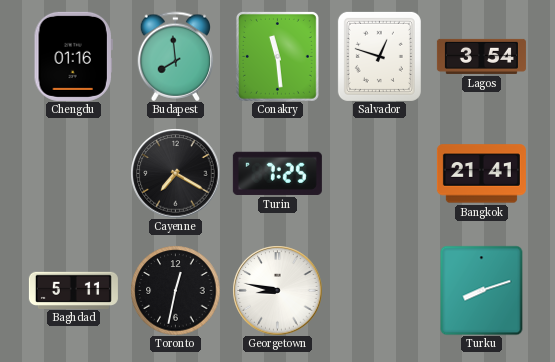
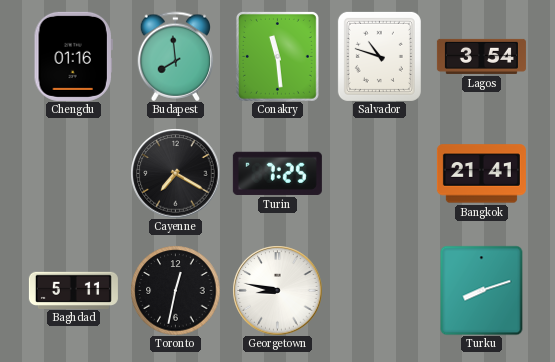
Salvador: 12:48 -> 10:48 (379, 56)
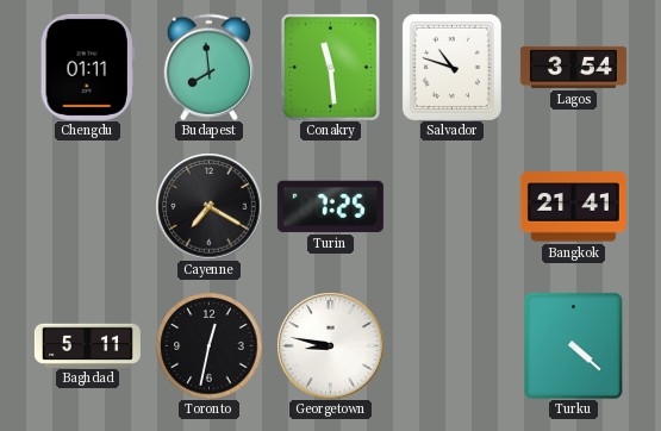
Chengdu: 01:16 -> 01:11 (87, 67)
Turku: 8:12 -> 4:22 (574, 345)
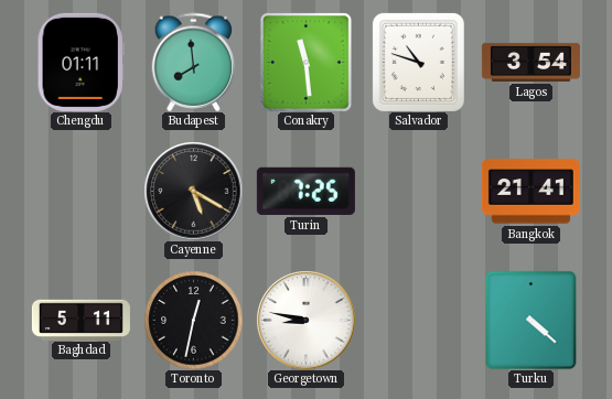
Cayenne: 7:20 -> 5:20 (193, 191)
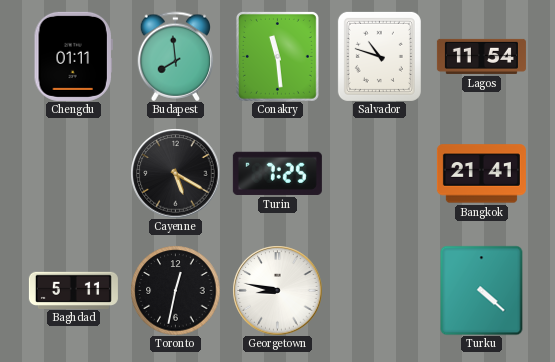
Lagos: 3:54 -> 11:54 (481, 56)
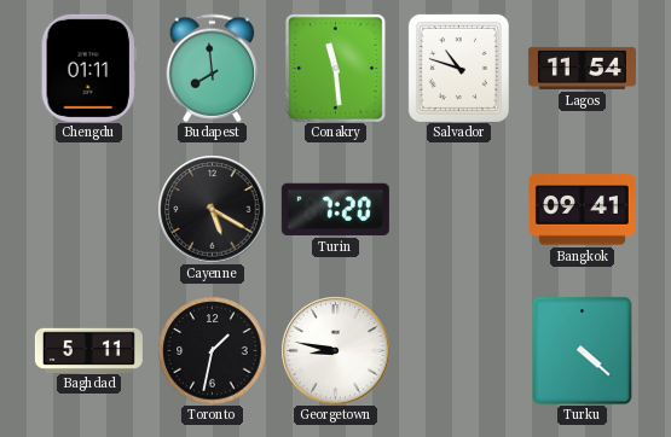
Turin: 7:25 -> 7:20 (335, 209)
Bangkok: 21:41 -> 09:41 (582, 210)
Toronto: 12:32 -> 1:32 (212, 350)
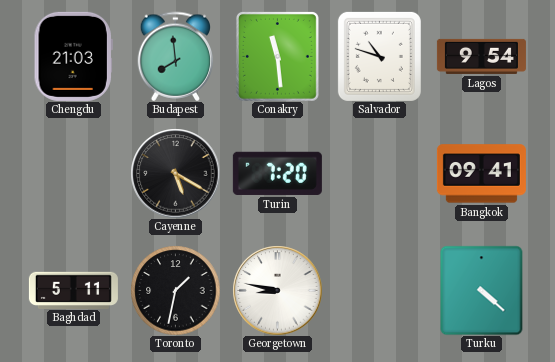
Chengdu: 01:11 -> 21:03 (73, 56)
Lagos: 11:54 -> 9:54 (481, 56)
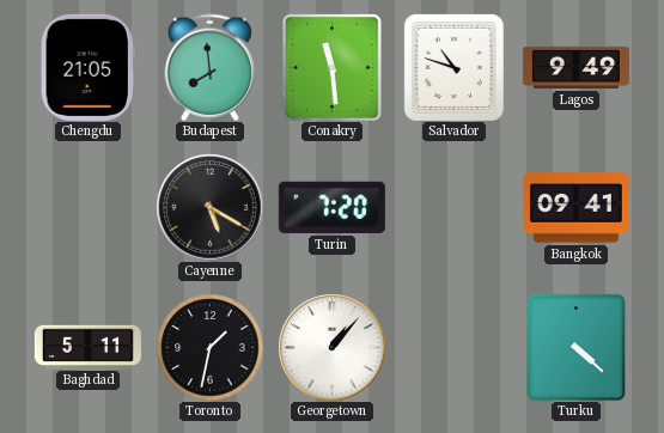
Chengdu: 21:03 -> 21:05 (87, 67)
Lagos: 9:54 -> 9:49 (575, 67)
Georgetown: 8:47 -> 1:07 (331, 347)
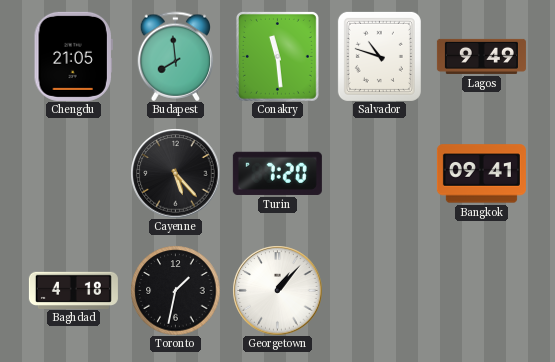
Cayenne: 5:20 -> 5:23 (175, 173)
Baghdad: 5:11 -> 4:18 (73, 290)
Turku: 4:22 -> none (577, 347)
